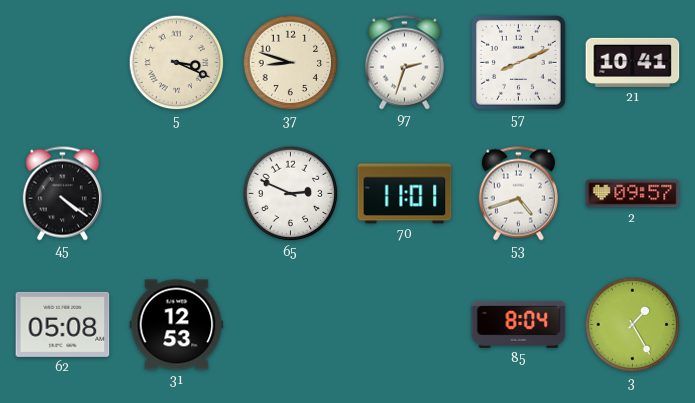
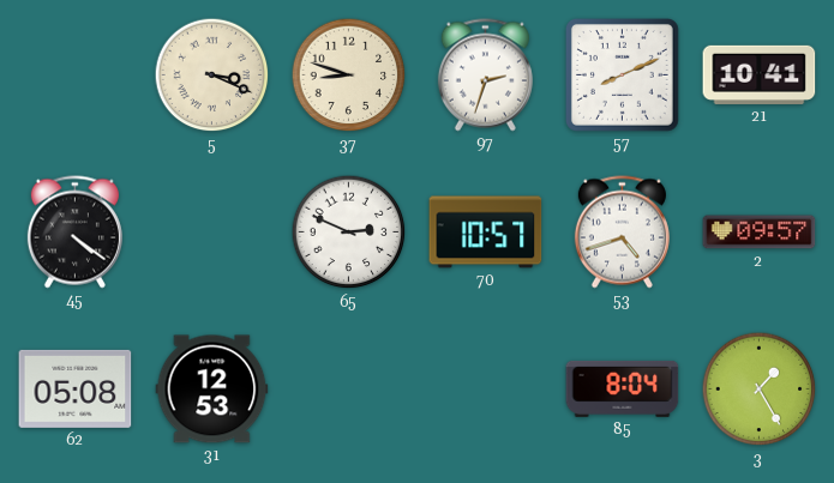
70: 11:01 -> 10:57 (486, 233)
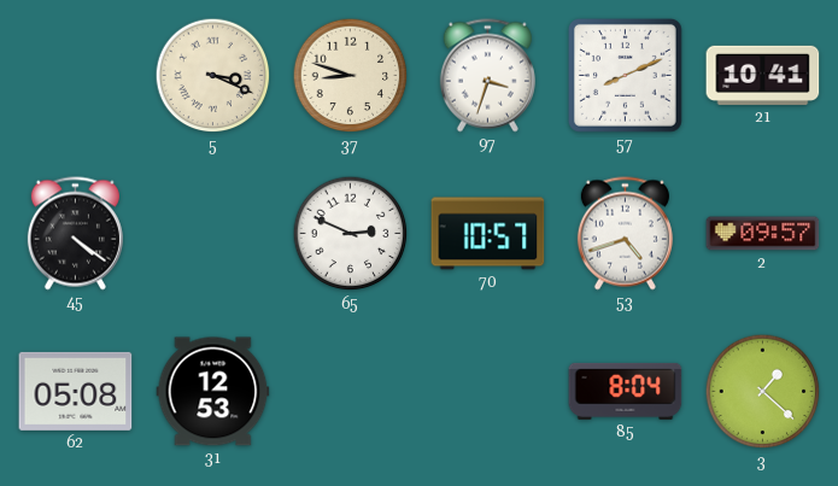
97: 2:33 -> 3:33 (487, 76)
3: 1:25 -> 1:22 (763, 392)
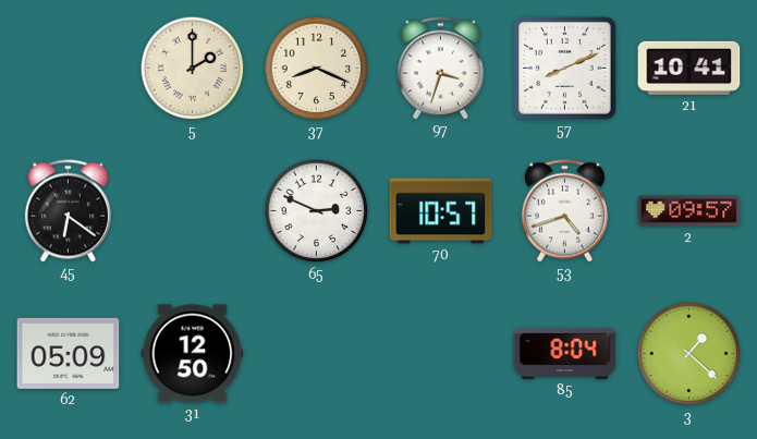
5: 3:19 -> 2:00 (193, 69)
37: 8:48 -> 8:19 (317, 69)
45: 4:21 -> 6:21 (68, 211)
62: 05:08 -> 05:09 (69, 353)
31: 12:53 -> 12:50 (193, 354)
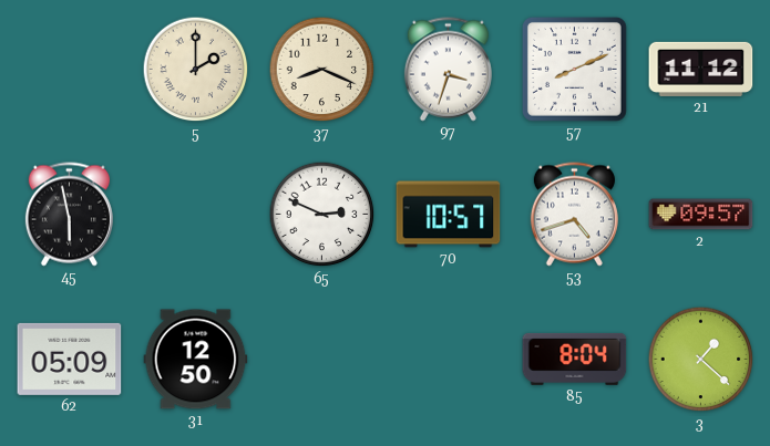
21: 10:41 -> 11:12 (701, 69)
45: 6:21 -> 5:58 (69, 215)
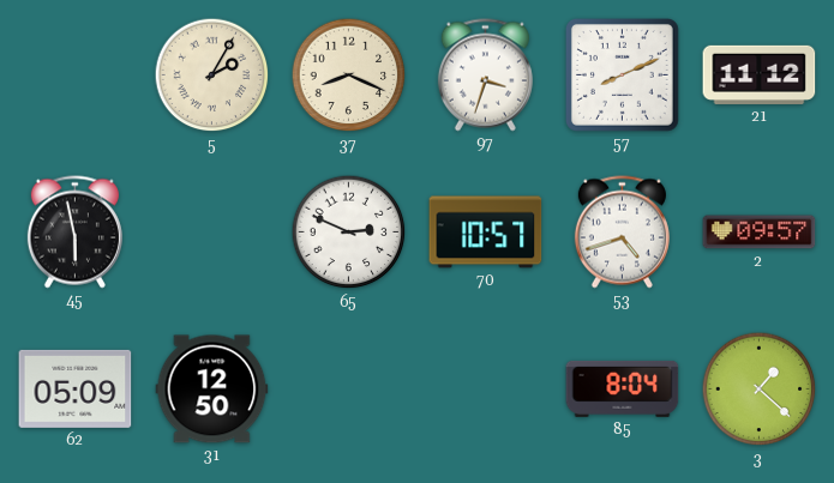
5: 2:00 -> 2:05 (212, 76)
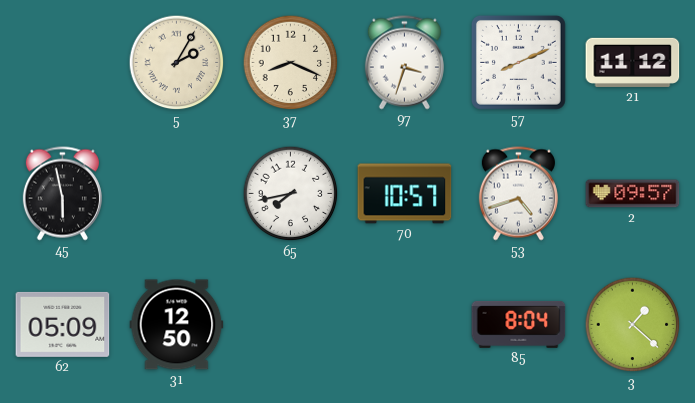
65: 2:49 -> 7:43 (291, 194)
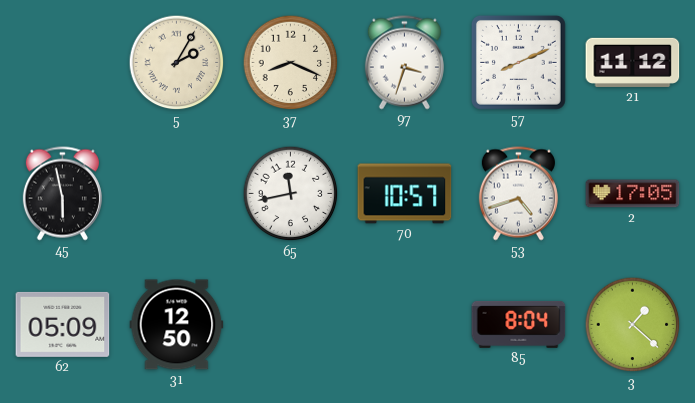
65: 7:43 -> 11:43 (291, 194)
2: 09:57 -> 17:05 (633, 194)
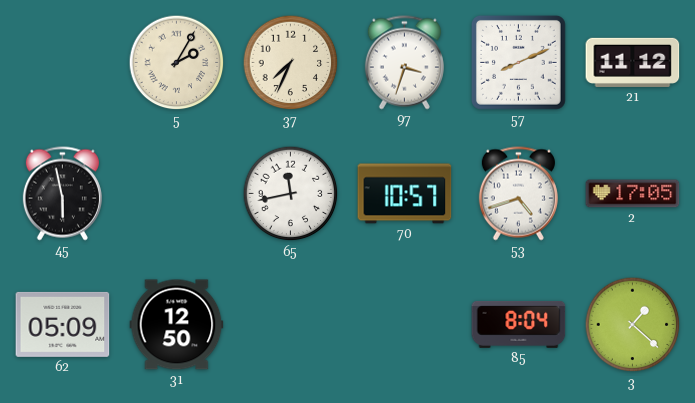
37: 8:19 -> 7:34 (291, 63)
